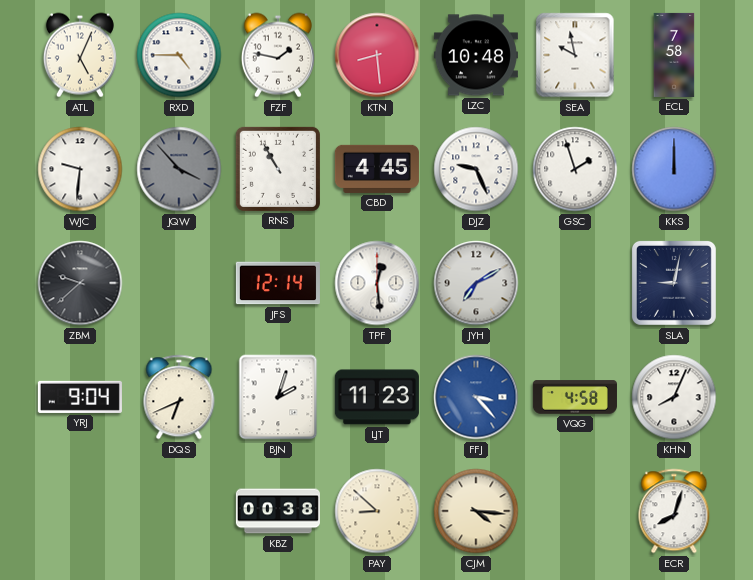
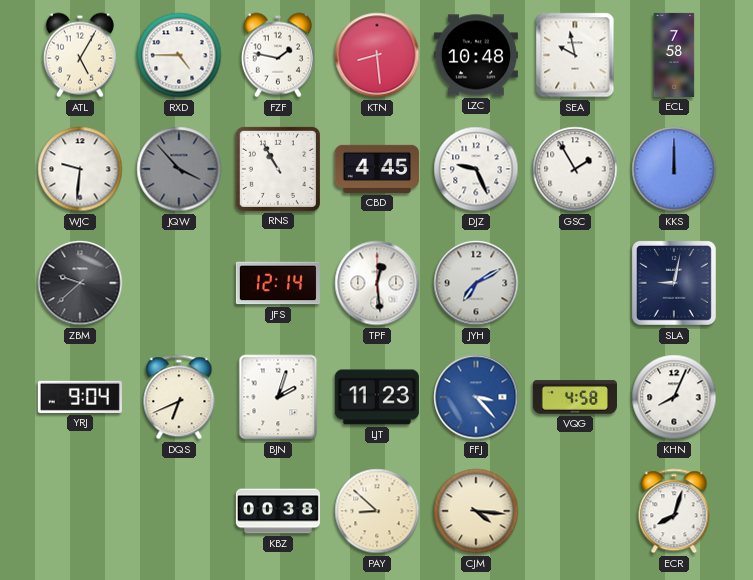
ATL: 5:04 -> 5:05 (80, 55)
GSC: 1:57 -> 1:55 (575, 169)
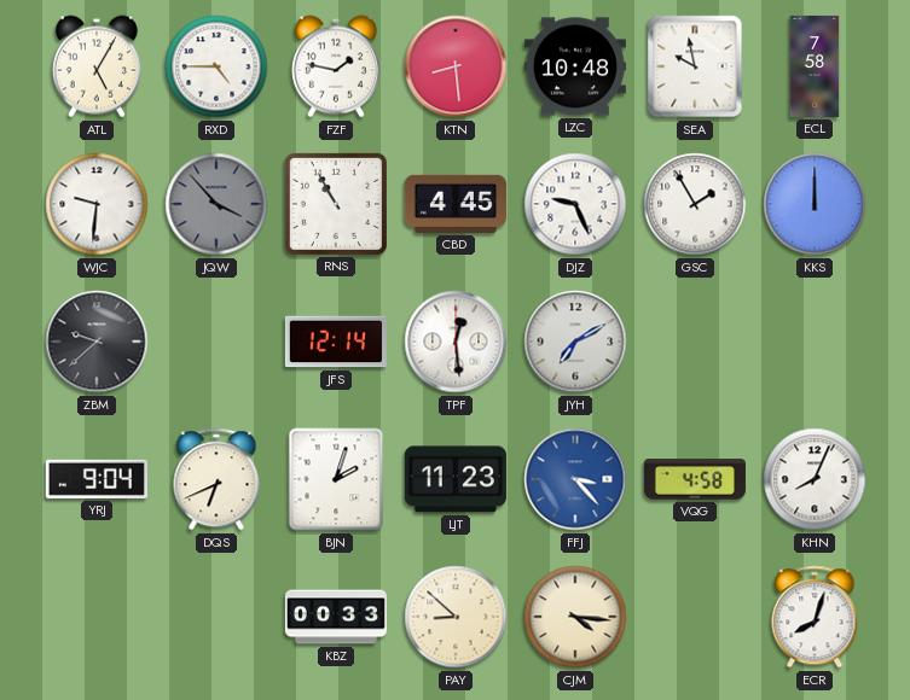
SLA: 9:02 -> none (674, 283)
KBZ: 00:38 -> 00:33 (336, 617)
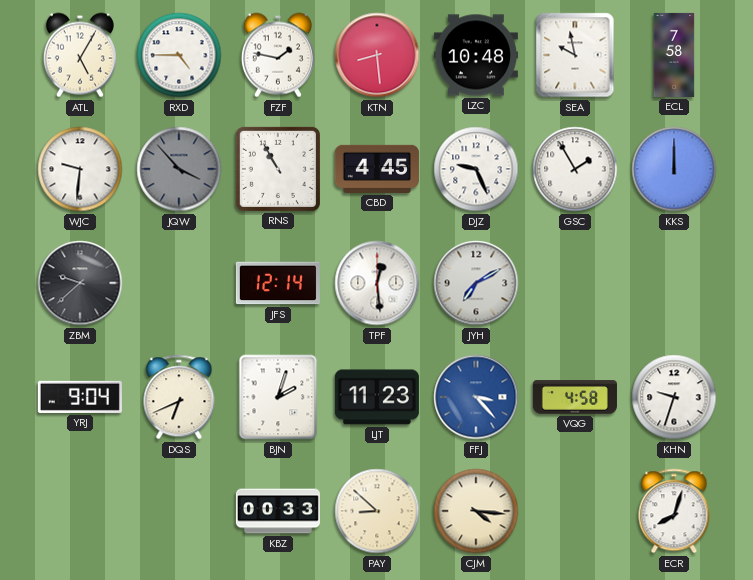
KHN: 8:04 -> 9:33 (674, 397)
